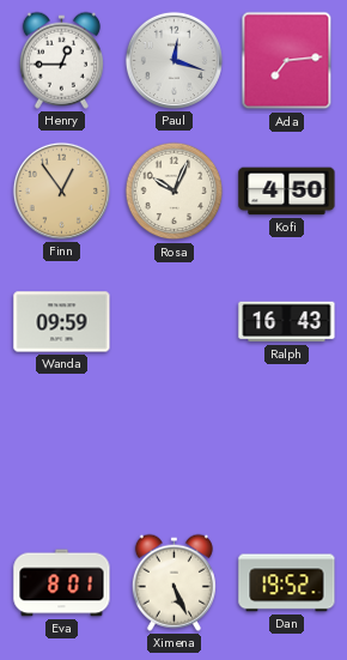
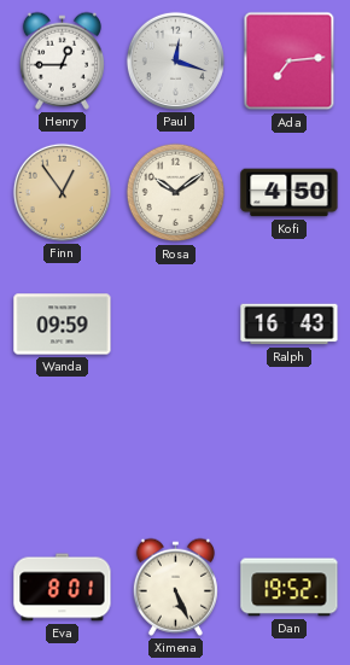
Rosa: 10:04 -> 10:09 (176, 193)
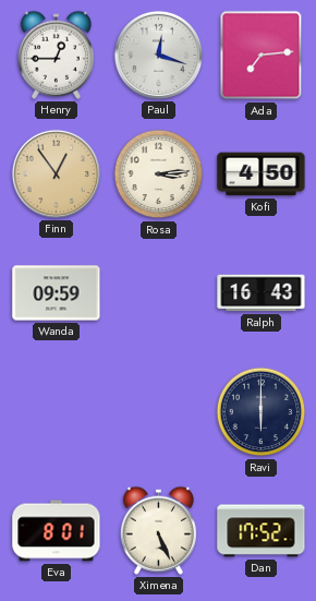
Rosa: 10:09 -> 3:14 (159, 175)
Ravi: none -> 6:00 (262, 412)
Dan: 19:52 -> 17:52 (262, 531)
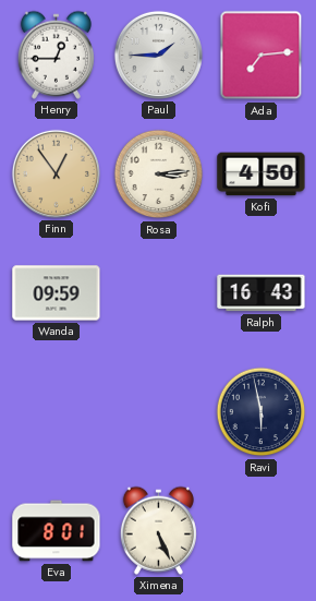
Paul: 12:18 -> 1:45 (158, 55)
Ravi: 6:00 -> 5:58 (262, 412)
Dan: 17:52 -> none (262, 531)
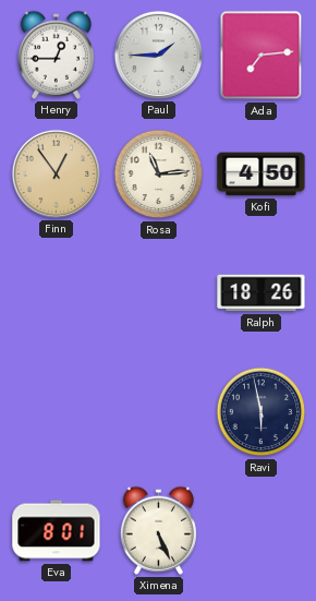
Rosa: 3:14 -> 11:14 (159, 175)
Wanda: 09:59 -> none (57, 293)
Ralph: 16:43 -> 18:26 (262, 293)
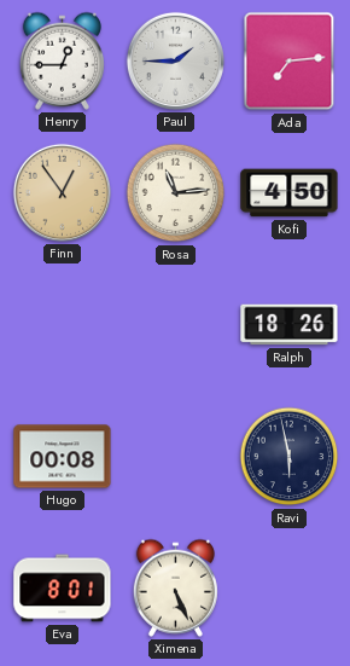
Hugo: none -> 00:08 (63, 457)
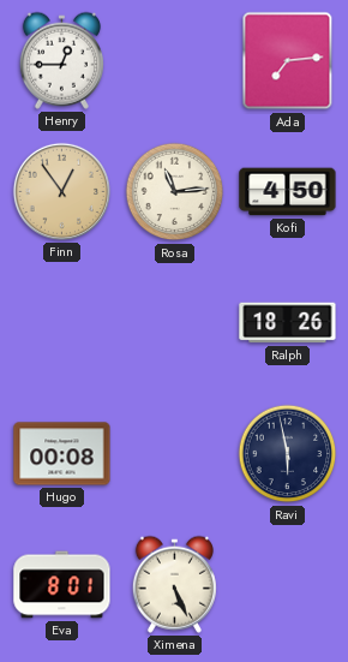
Paul: 1:45 -> none (175, 60)
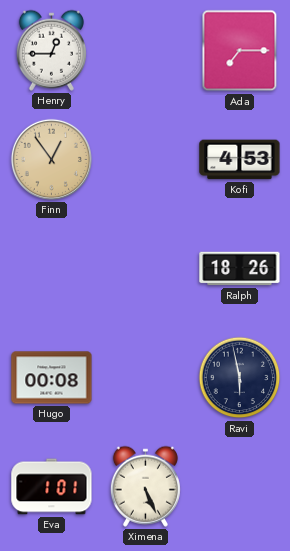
Ada: 7:14 -> 7:15 (240, 51)
Rosa: 11:14 -> none (175, 192)
Kofi: 4:50 -> 4:53 (240, 160)
Eva: 8:01 -> 1:01 (52, 487)
